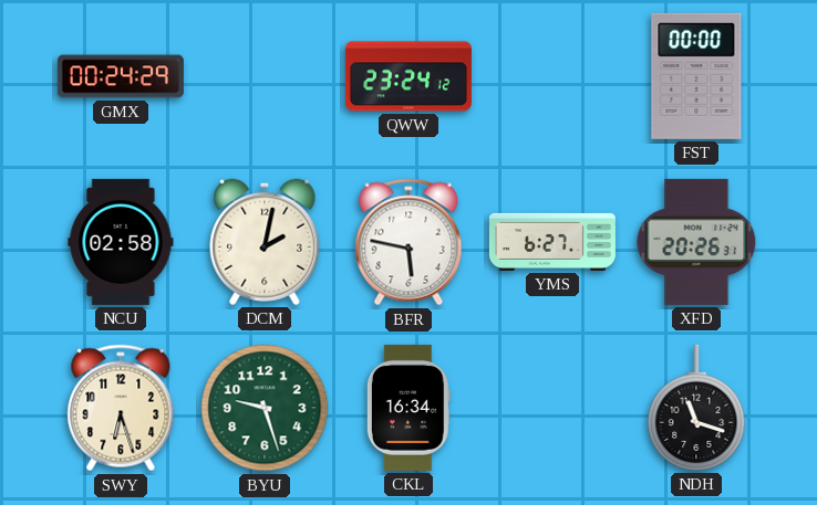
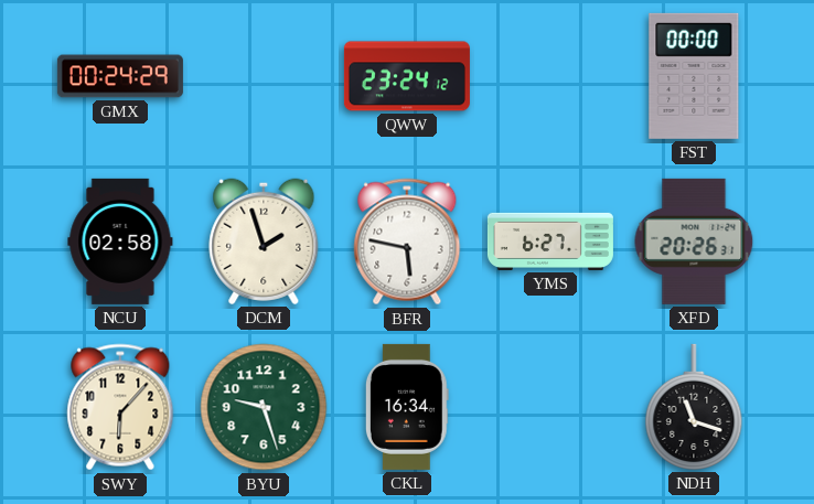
DCM: 2:02 -> 1:57 (264, 242)
SWY: 6:27 -> 6:07 (120, 407)
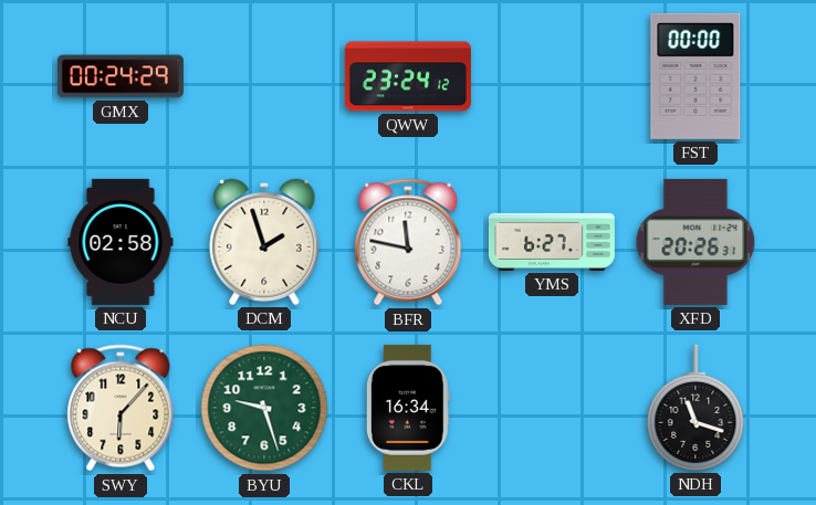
BFR: 5:47 -> 11:47 (408, 242)
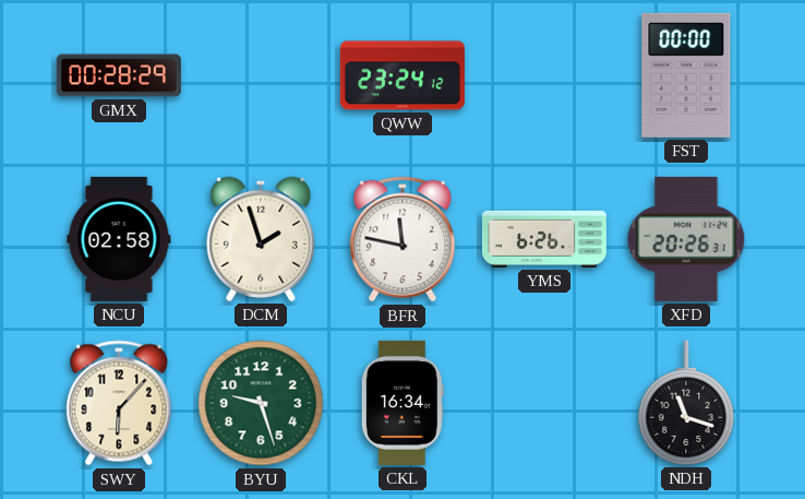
GMX: 00:24 -> 00:28 (119, 75)
YMS: 6:27 -> 6:26 (544, 239)
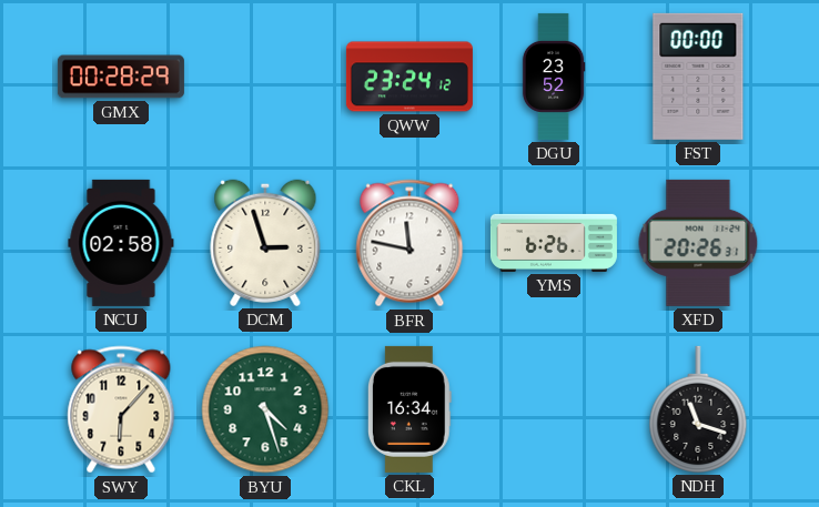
DGU: none -> 23:52 (554, 77)
DCM: 1:57 -> 2:57 (265, 243)
BYU: 9:27 -> 4:27 (265, 409)
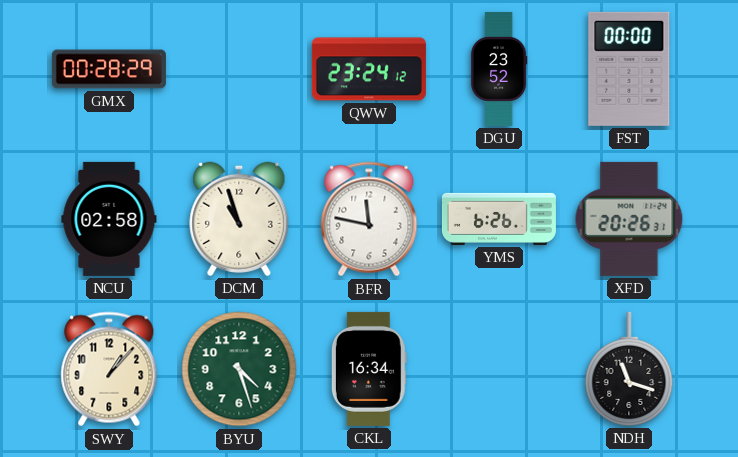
DCM: 2:57 -> 10:57 (239, 219)
SWY: 6:07 -> 1:07 (109, 369)
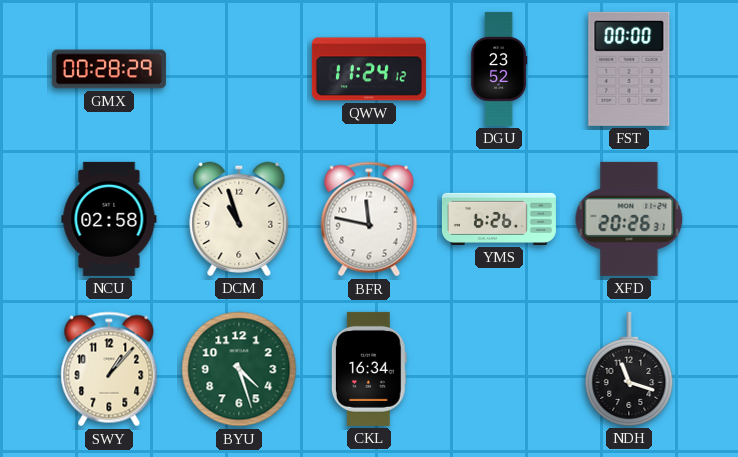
QWW: 23:24 -> 11:24 (369, 69)
